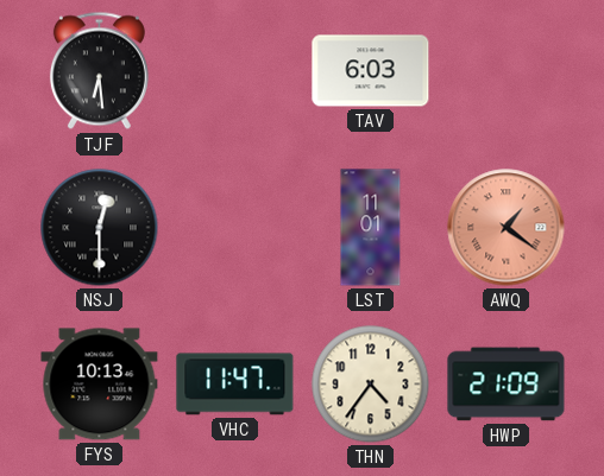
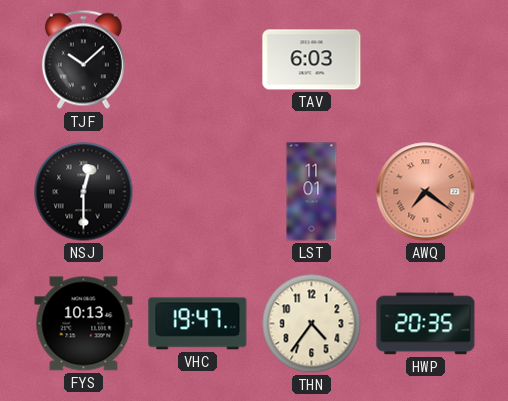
TJF: 6:29 -> 10:08 (83, 60)
AWQ: 1:21 -> 7:21 (426, 192)
VHC: 11:47 -> 19:47 (198, 324)
HWP: 21:09 -> 20:35 (426, 324)
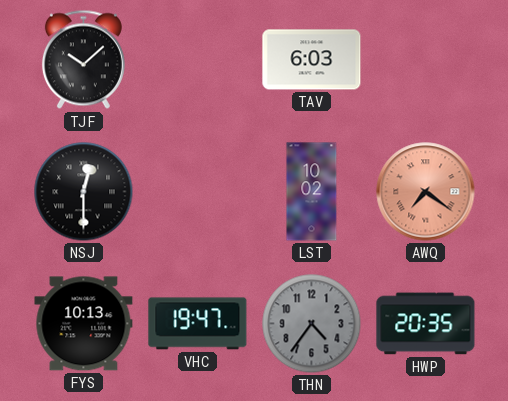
LST: 11:01 -> 10:02 (312, 192)
THN dial: cream -> grey (312, 324)
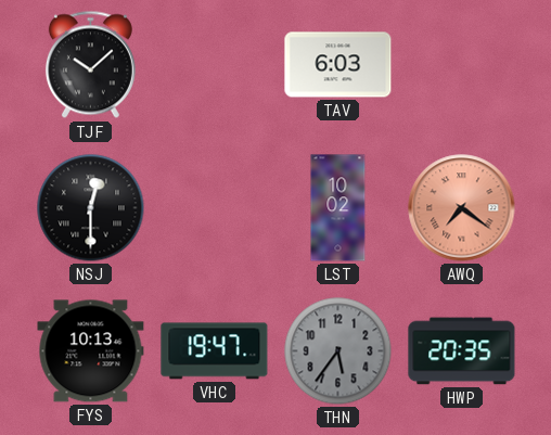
THN: 4:36 -> 5:36 (338, 351)
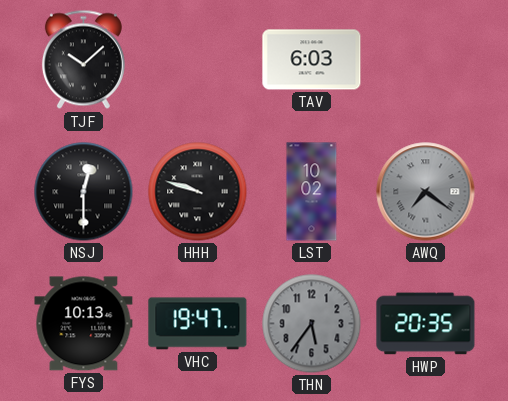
HHH: none -> 9:48 (198, 192)
AWQ dial: salmon -> grey (426, 192)
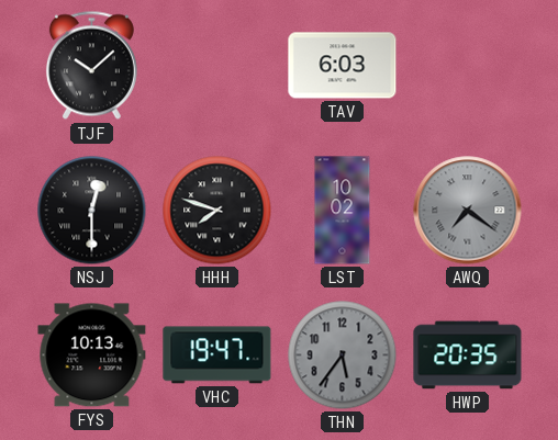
HHH: 9:48 -> 7:48 (217, 211)
